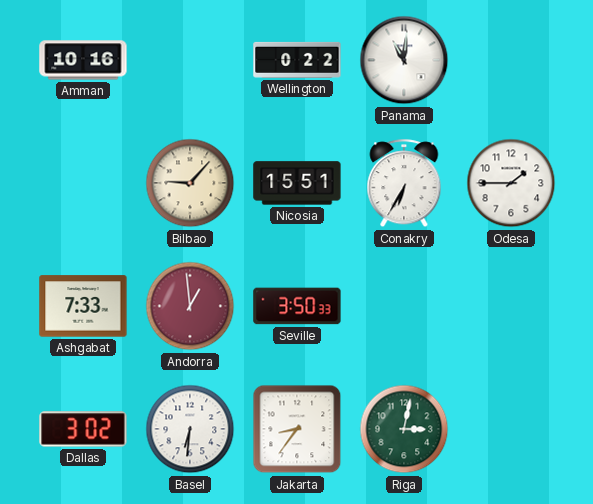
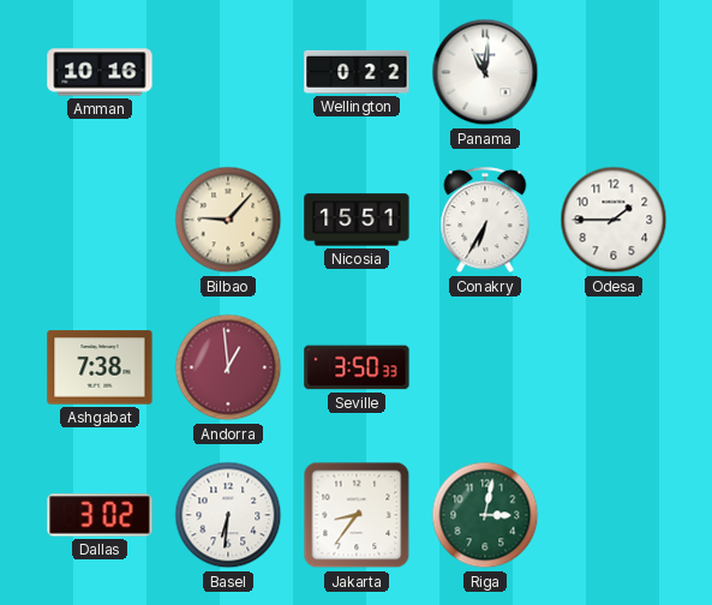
Ashgabat: 7:33 -> 7:38 (100, 367)
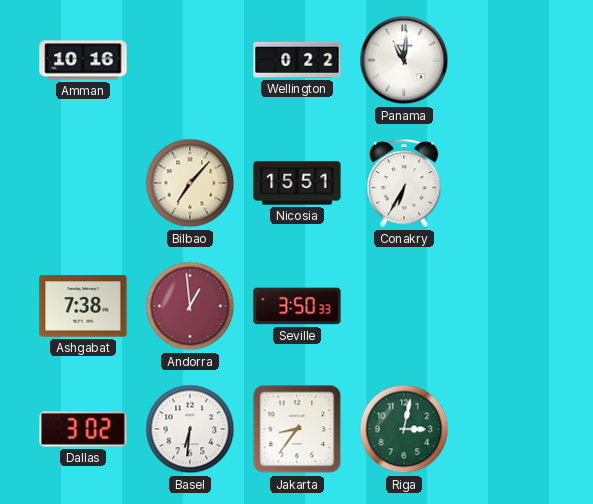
Bilbao: 9:07 -> 7:07 (190, 183)
Odesa: 1:45 -> none (614, 220)
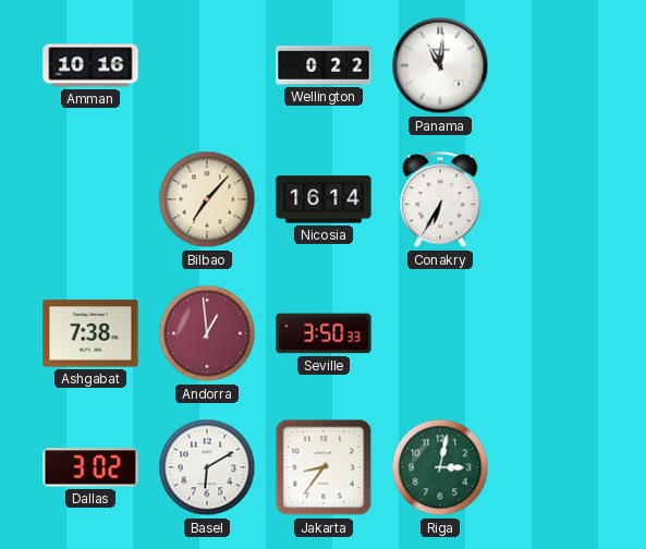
Nicosia: 15:51 -> 16:14 (324, 199)
Basel: 6:31 -> 6:10 (207, 467)
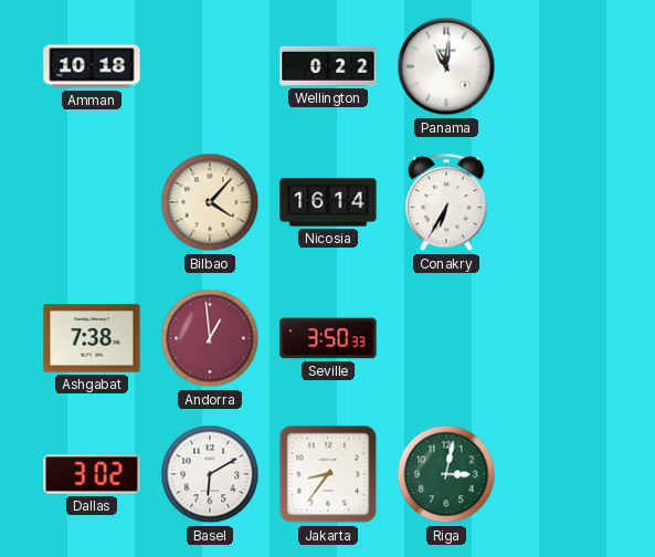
Amman: 10:16 -> 10:18 (92, 66)
Bilbao: 7:07 -> 4:07 (210, 202)
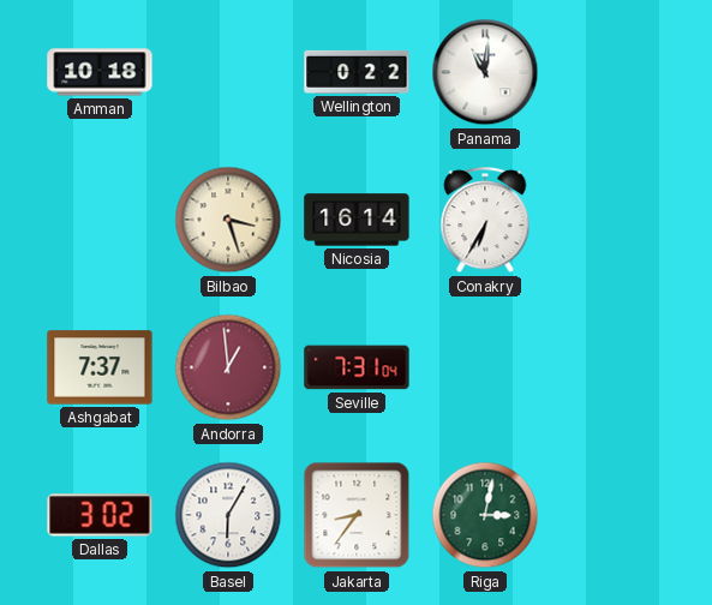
Bilbao: 4:07 -> 3:27 (228, 220)
Ashgabat: 7:38 -> 7:37 (100, 367)
Seville: 3:50 -> 7:31 (357, 367)
Basel: 6:10 -> 6:05 (228, 515)
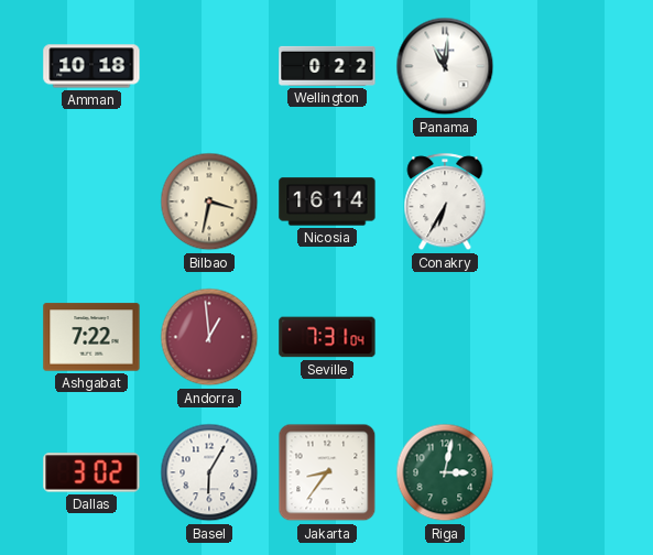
Bilbao: 3:27 -> 3:32 (209, 202)
Ashgabat: 7:37 -> 7:22 (91, 337)
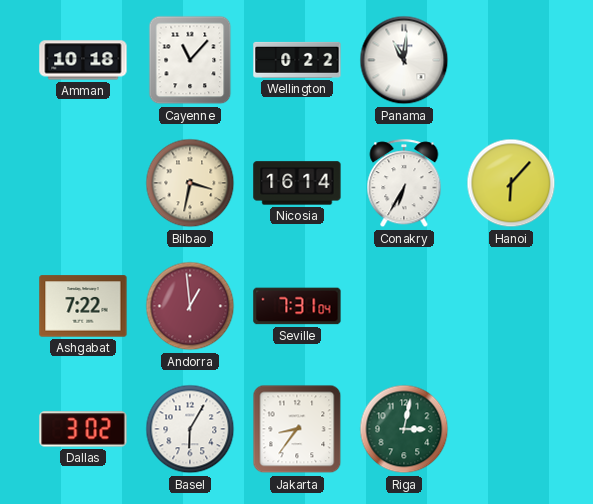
Cayenne: none -> 11:07 (190, 60)
Hanoi: none -> 6:07 (511, 183)
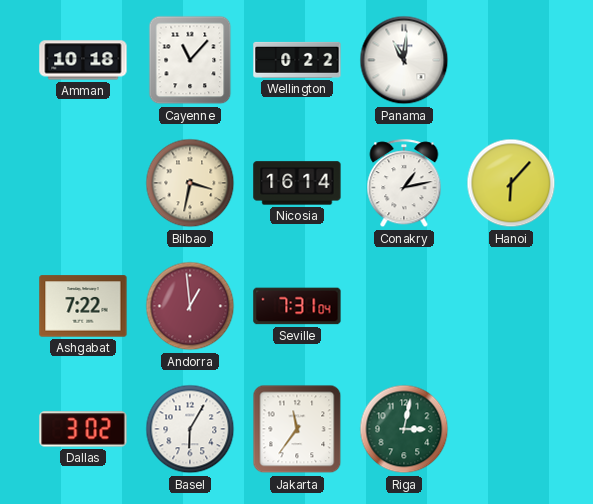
Conakry: 6:35 -> 1:13 (404, 184)
Jakarta: 8:36 -> 11:36 (297, 429)
